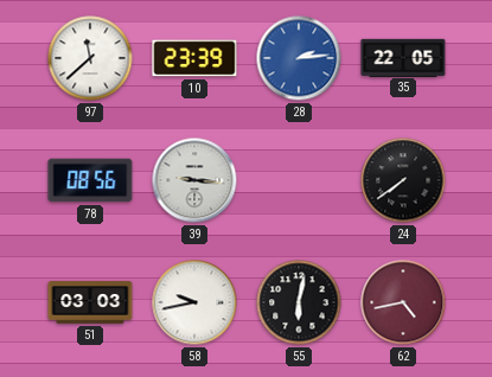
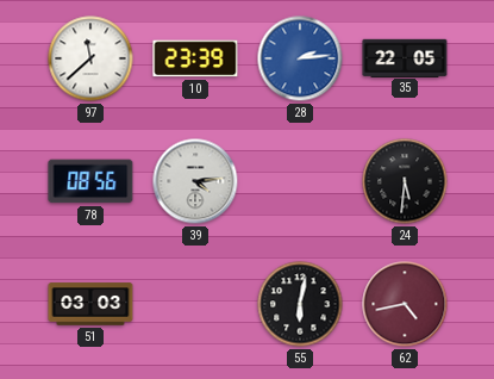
39: 9:16 -> 4:14 (195, 181)
24: 7:39 -> 5:31 (405, 181)
58: 9:43 -> none (194, 302)
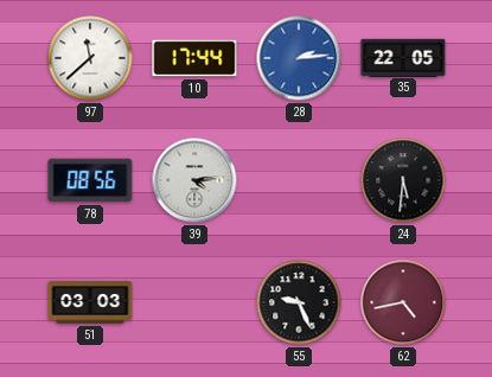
10: 23:39 -> 17:44 (194, 58)
55: 6:02 -> 9:26 (299, 302)
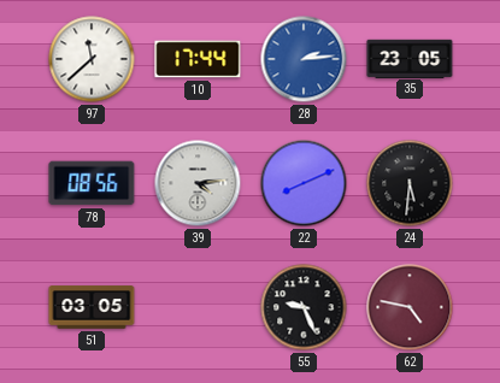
35: 22:05 -> 23:05 (410, 58)
22: none -> 8:11 (304, 183)
51: 03:03 -> 03:05 (92, 307)
62: 4:43 -> 4:47 (410, 307)
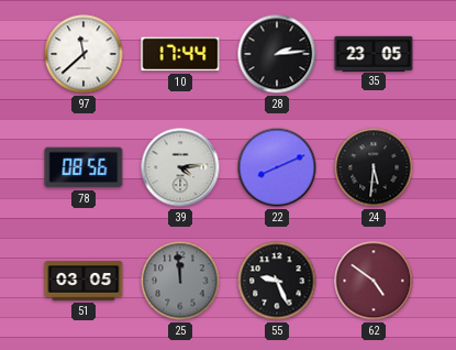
28 dial: blue -> black (277, 54)
25: none -> 11:59 (180, 281)
62: 4:47 -> 4:51 (374, 281)
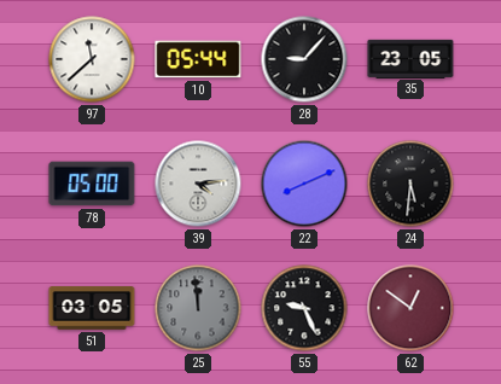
10: 17:44 -> 05:44 (198, 59)
28: 2:14 -> 9:07 (304, 59)
78: 08:56 -> 05:00 (92, 184)
62: 4:51 -> 12:51 (410, 308)
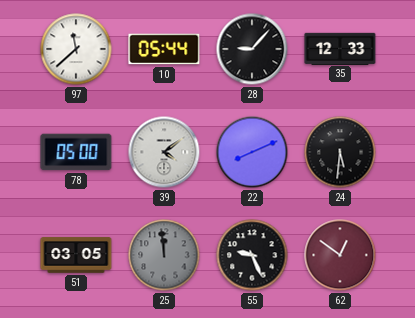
35: 23:05 -> 12:33 (340, 48)
39: 4:14 -> 4:09 (164, 152)
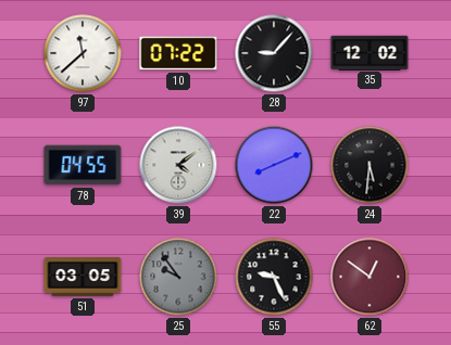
10: 05:44 -> 07:22 (178, 53)
35: 12:33 -> 12:02 (369, 52)
78: 05:00 -> 04:55 (83, 165)
25: 11:59 -> 9:54 (178, 277)
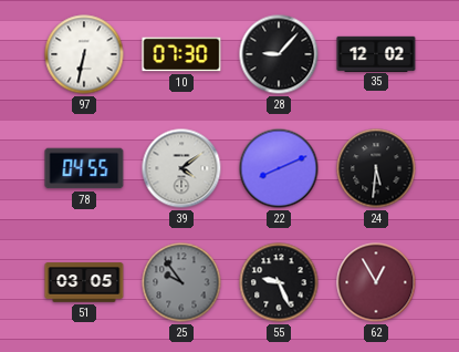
97: 11:38 -> 6:32 (84, 54)
10: 07:22 -> 07:30 (181, 54)
62: 12:51 -> 12:55 (376, 282)
